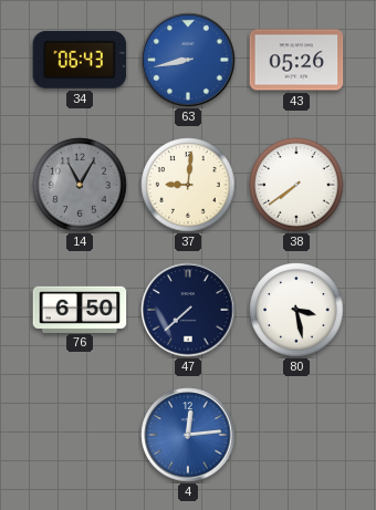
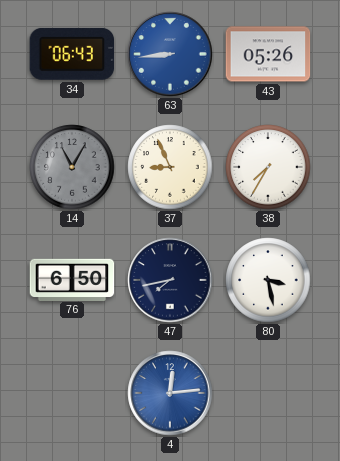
63: 8:43 -> 8:44 (170, 54)
37: 9:01 -> 8:56 (170, 167)
38: 7:39 -> 7:35 (268, 167)
47: 7:38 -> 7:43 (170, 280)
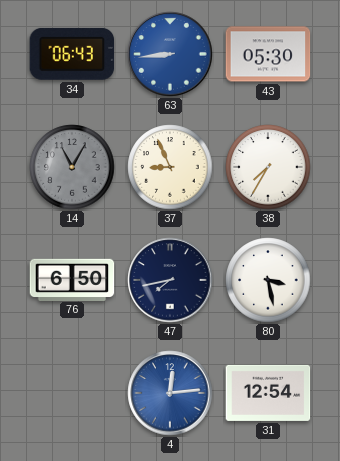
43: 05:26 -> 05:30 (268, 54)
31: none -> 12:54 (268, 393)
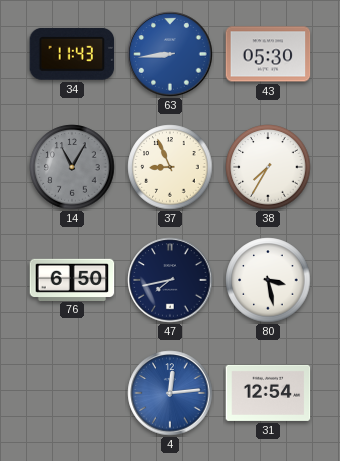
34: 06:43 -> 11:43 (72, 54)
